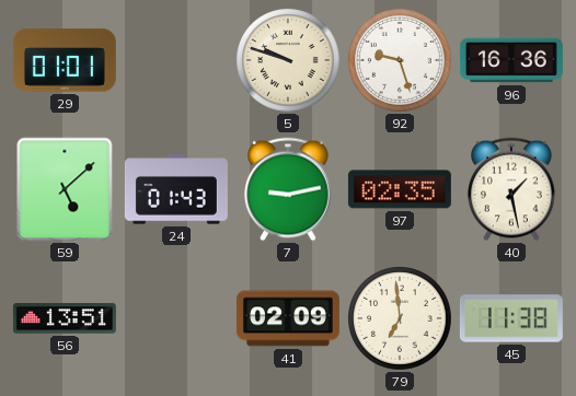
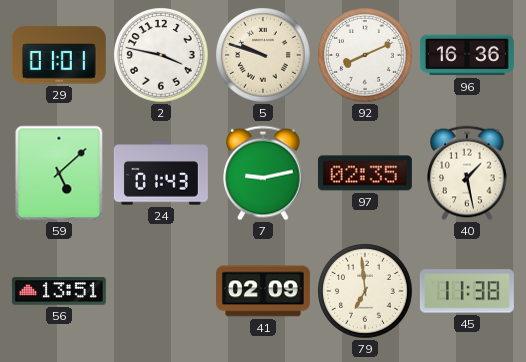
2: none -> 3:47 (161, 55)
92: 9:27 -> 8:11 (365, 55)
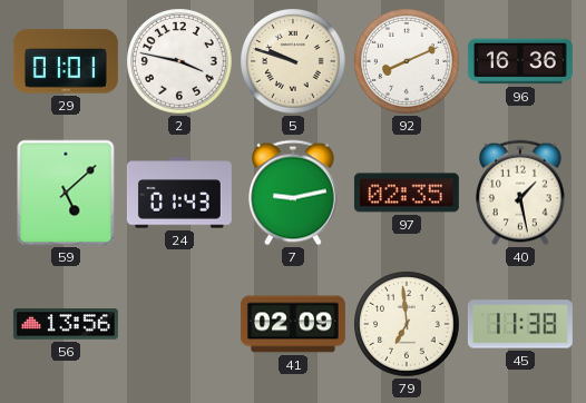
56: 13:51 -> 13:56 (66, 324)
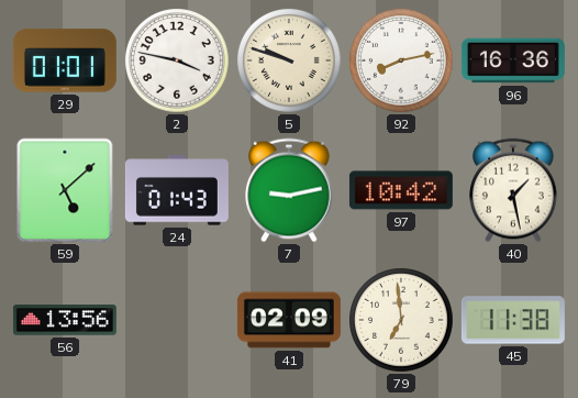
92: 8:11 -> 8:13 (401, 60)
97: 02:35 -> 10:42 (401, 190)
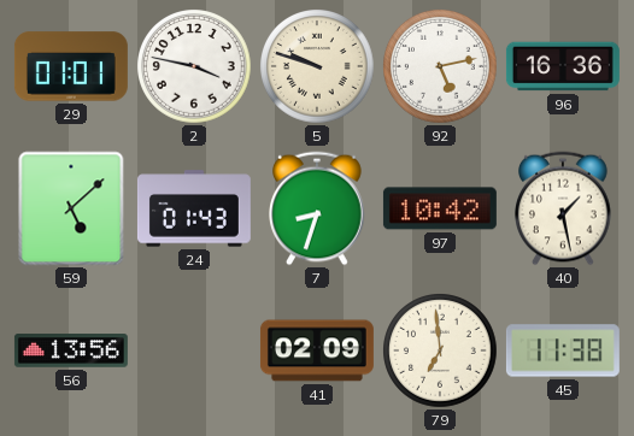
92: 8:13 -> 5:13 (440, 66)
7: 9:13 -> 8:33 (318, 208)
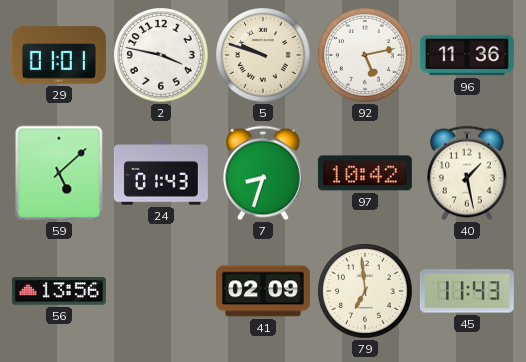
96: 16:36 -> 11:36 (467, 55)
45: 11:38 -> 11:43 (467, 291)
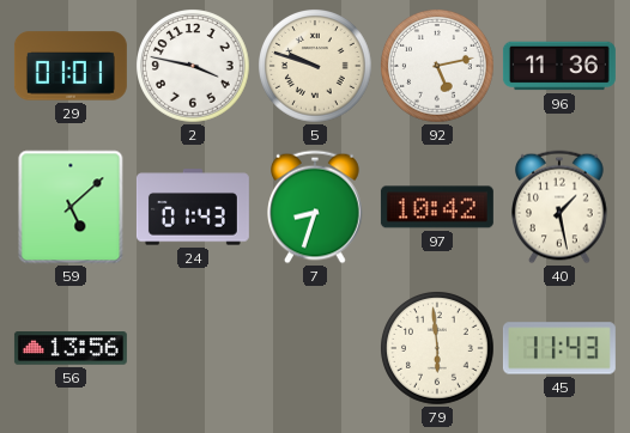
41: 02:09 -> none (263, 291)
79: 6:59 -> 5:59 (437, 348)
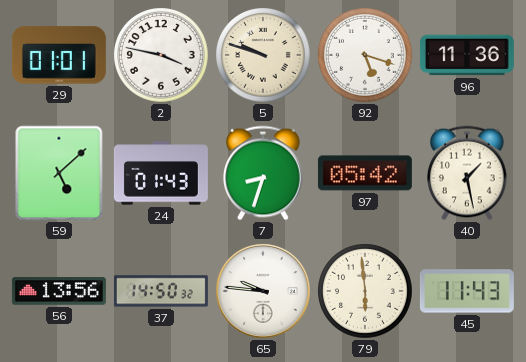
92: 5:13 -> 5:18 (365, 55)
97: 10:42 -> 05:42 (365, 173)
37: none -> 14:50 (161, 291)
65: none -> 9:46 (263, 291)
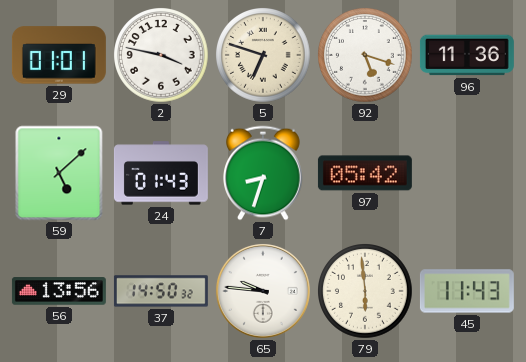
5: 9:48 -> 6:48 (263, 55)
40: 1:28 -> none (468, 173)
